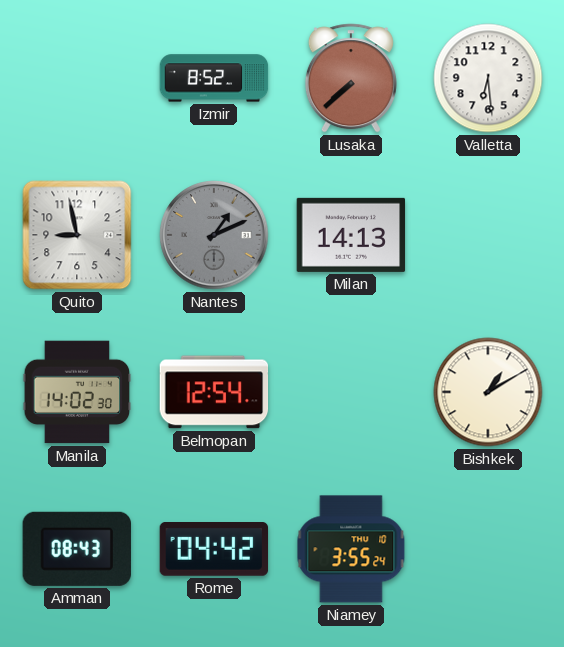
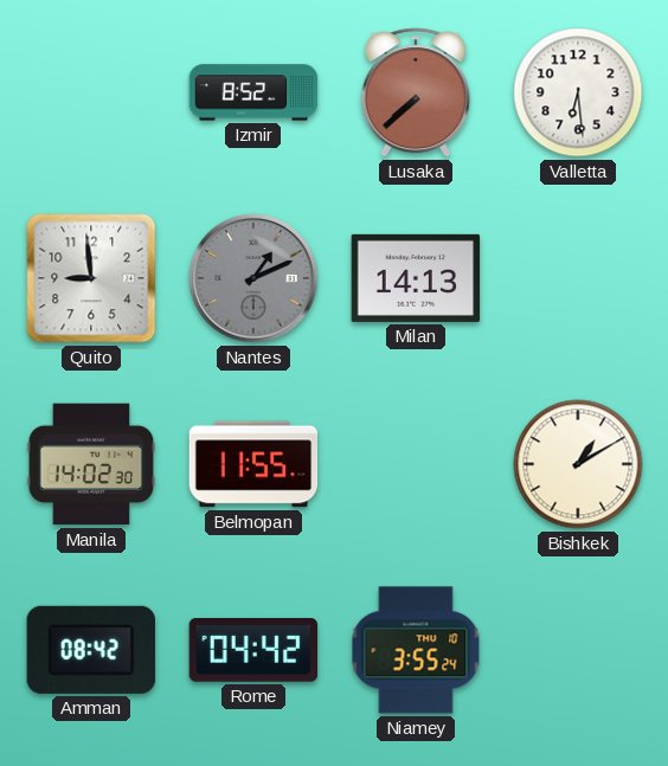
Quito: 8:58 -> 8:59 (91, 278)
Belmopan: 12:54 -> 11:55 (253, 464)
Amman: 08:43 -> 08:42 (91, 650)
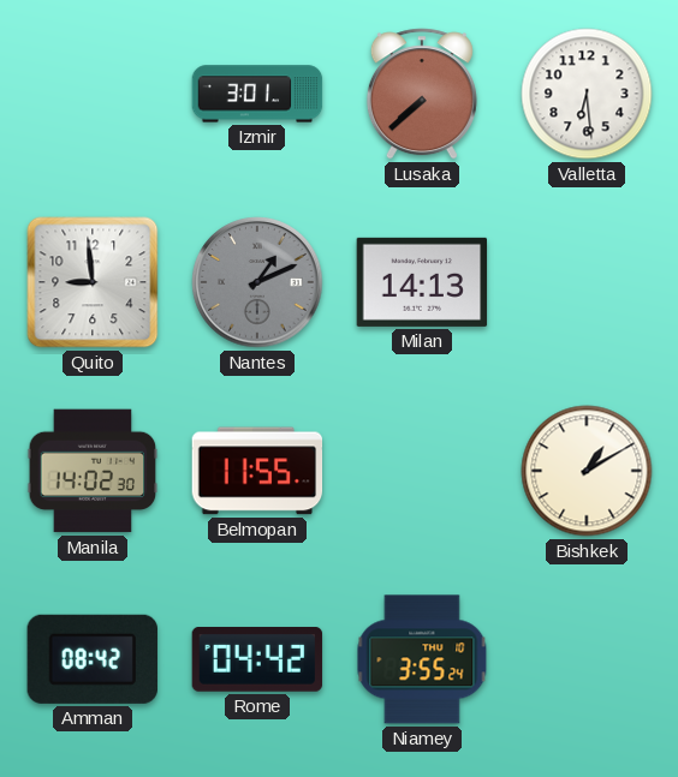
Izmir: 8:52 -> 3:01 (257, 94)
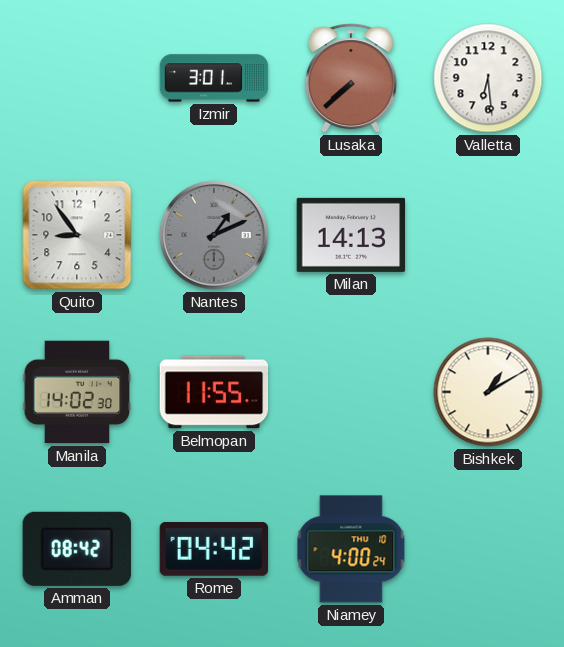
Quito: 8:59 -> 8:54 (77, 235)
Niamey: 3:55 -> 4:00 (351, 549)
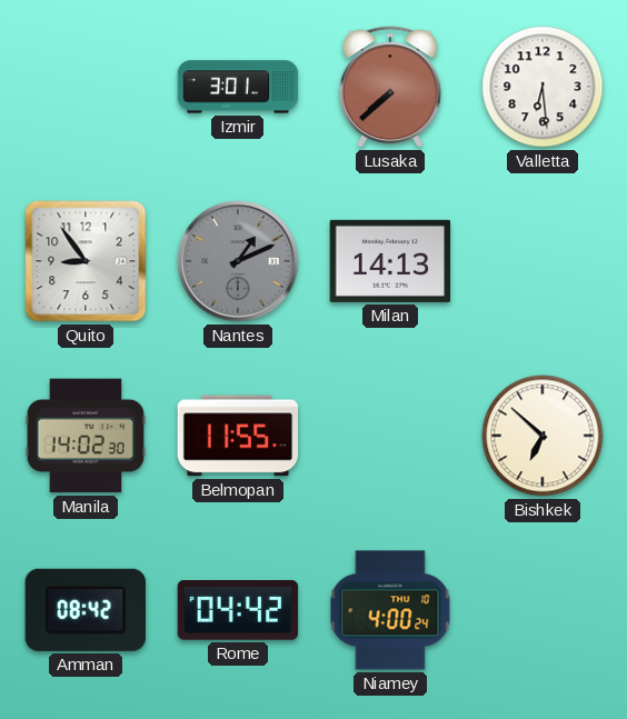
Bishkek: 1:10 -> 6:52 (543, 436)
